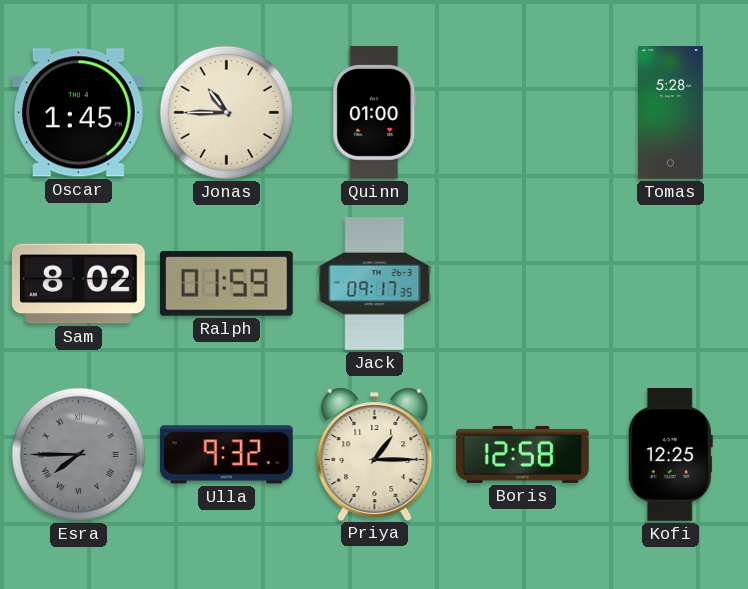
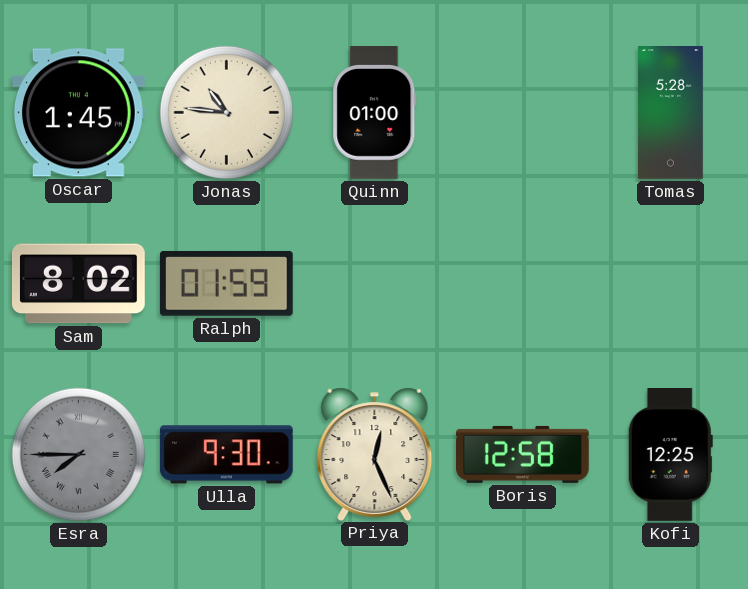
Jonas: 10:45 -> 10:46 (226, 112)
Jack: 09:17 -> none (375, 284)
Ulla: 9:32 -> 9:30 (226, 455)
Priya: 1:15 -> 12:26 (375, 454)
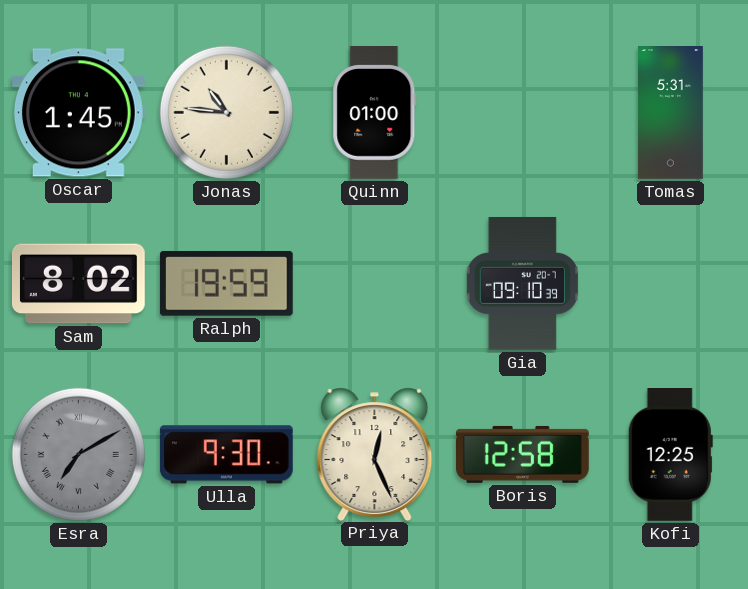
Tomas: 5:28 -> 5:31 (670, 113)
Ralph: 01:59 -> 19:59 (226, 284)
Gia: none -> 09:10 (522, 283)
Esra: 7:45 -> 7:10 (78, 454)
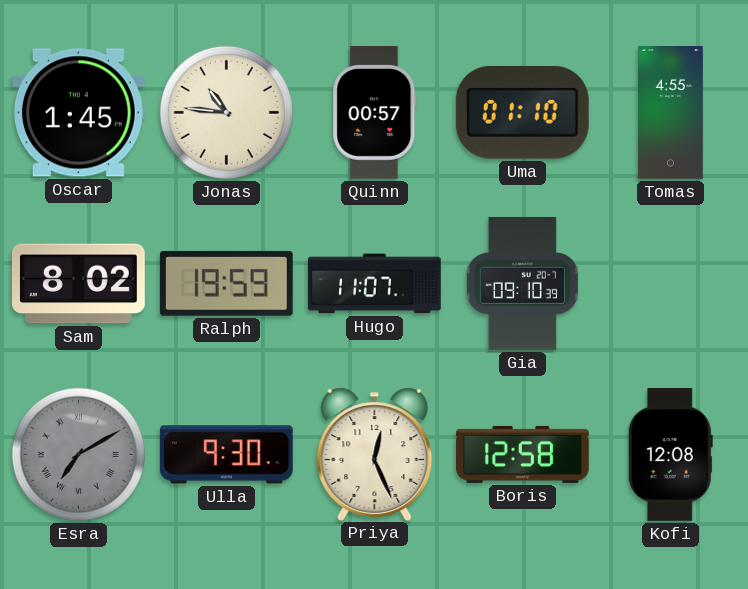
Quinn: 01:00 -> 00:57 (375, 113)
Uma: none -> 01:10 (522, 112)
Tomas: 5:31 -> 4:55 (670, 113)
Hugo: none -> 11:07 (374, 284)
Kofi: 12:25 -> 12:08 (670, 455)
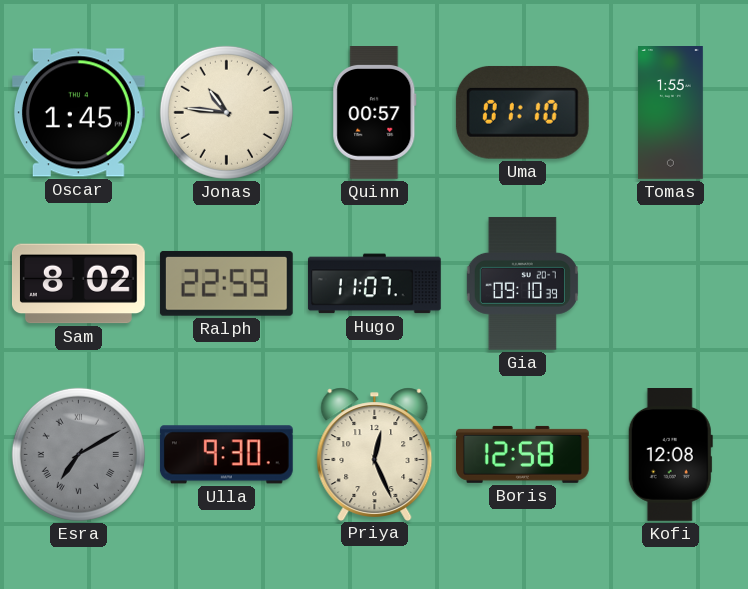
Tomas: 4:55 -> 1:55 (670, 113)
Ralph: 19:59 -> 22:59 (226, 284)
